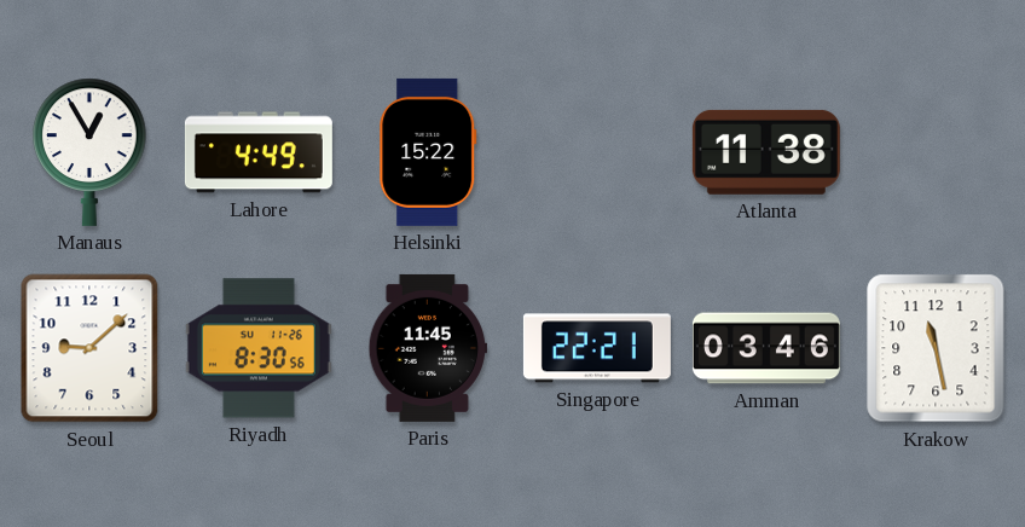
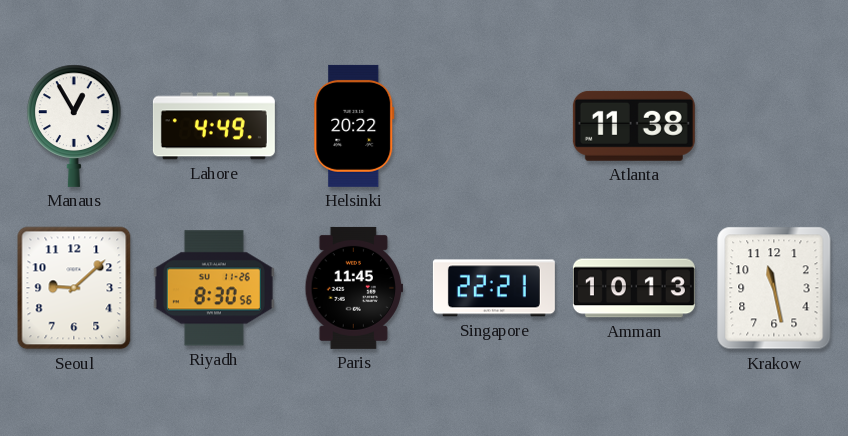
Helsinki: 15:22 -> 20:22 (354, 126)
Amman: 03:46 -> 10:13 (634, 288)
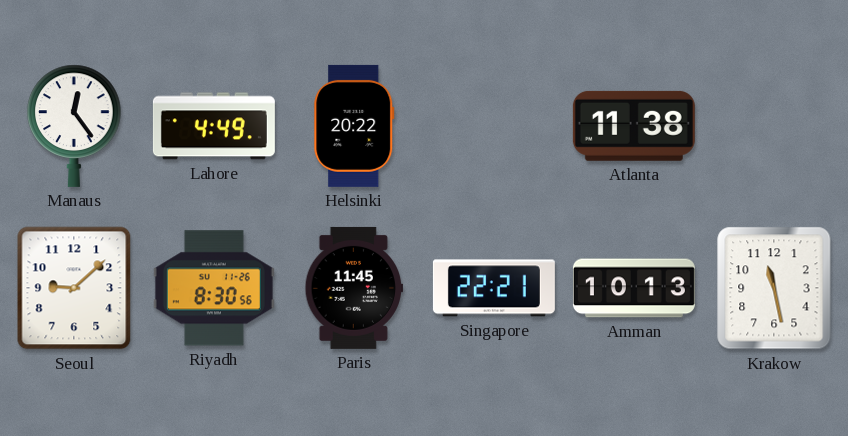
Manaus: 12:55 -> 12:24 (74, 126)
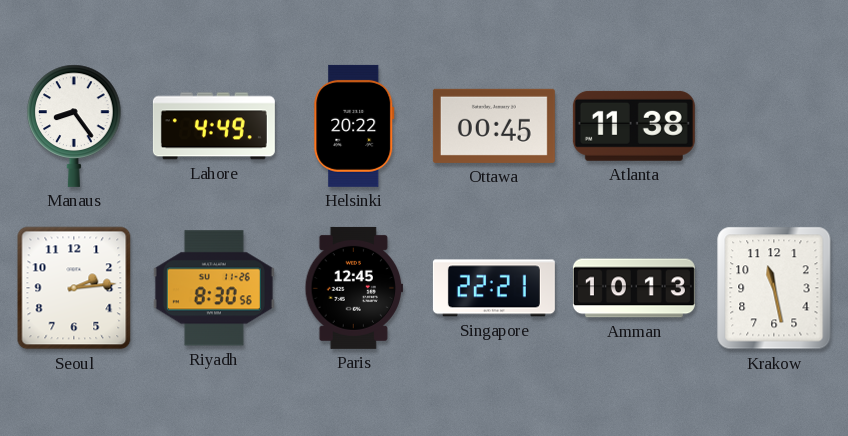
Manaus: 12:24 -> 8:24 (74, 126)
Ottawa: none -> 00:45 (494, 126)
Seoul: 9:08 -> 2:14 (74, 288)
Paris: 11:45 -> 12:45 (354, 288)
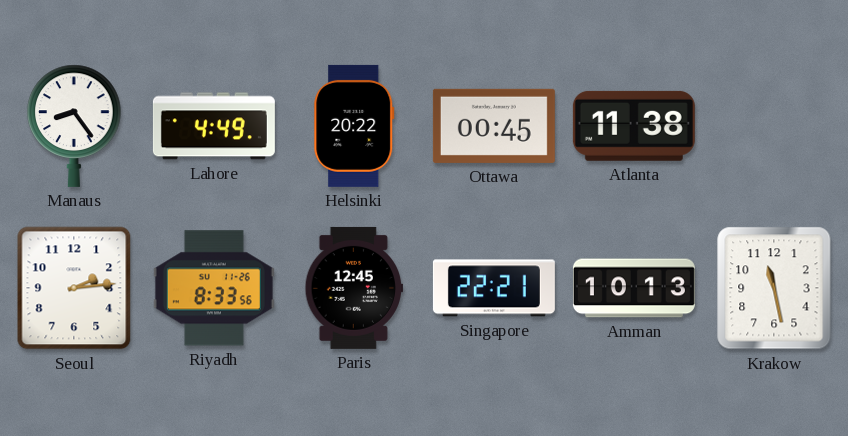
Riyadh: 8:30 -> 8:33 (214, 288)
